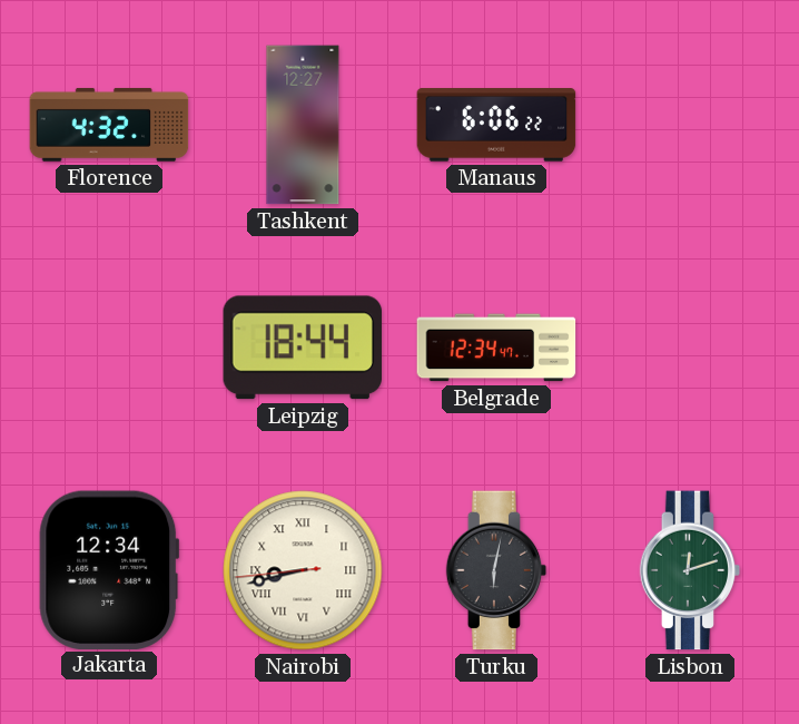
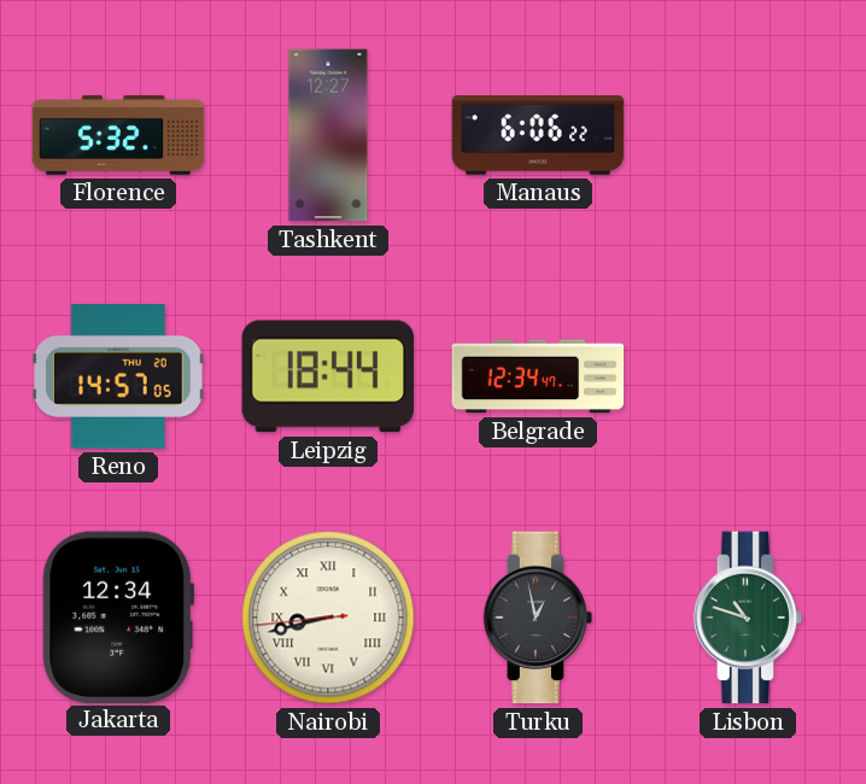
Florence: 4:32 -> 5:32 (118, 135)
Reno: none -> 14:57 (118, 378)
Turku: 6:02 -> 12:58 (538, 618)
Lisbon: 12:12 -> 10:48 (748, 618)
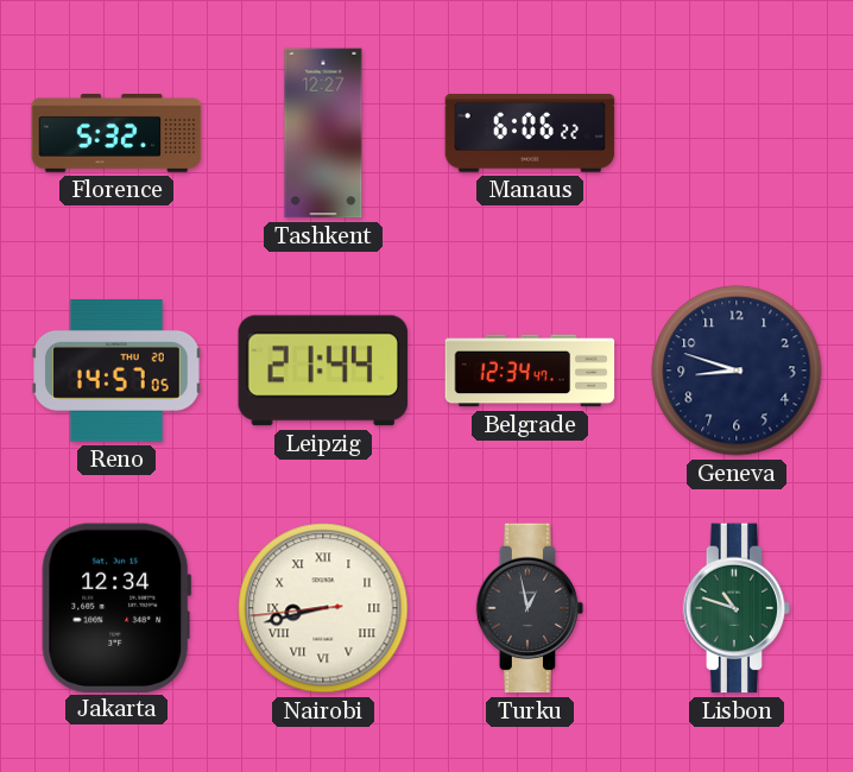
Leipzig: 18:44 -> 21:44 (322, 371)
Geneva: none -> 8:48 (737, 371)
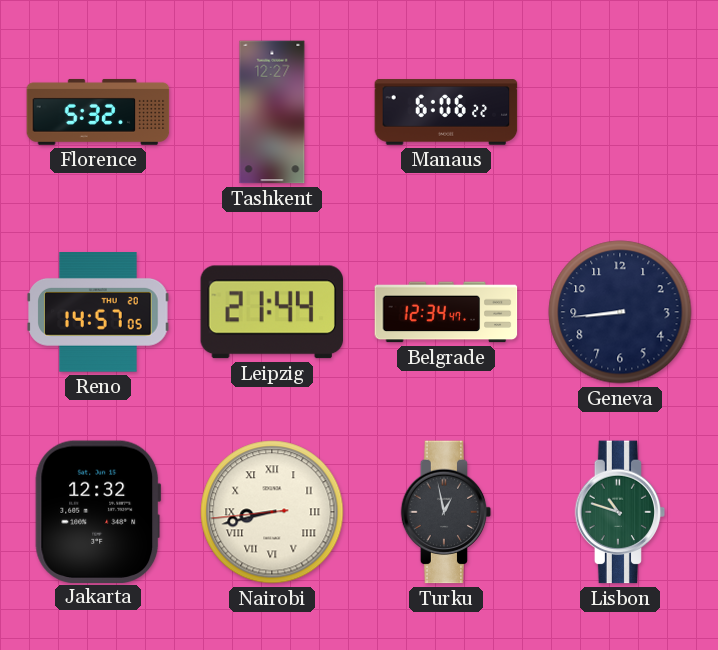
Geneva: 8:48 -> 8:44 (620, 312)
Jakarta: 12:34 -> 12:32 (98, 511)
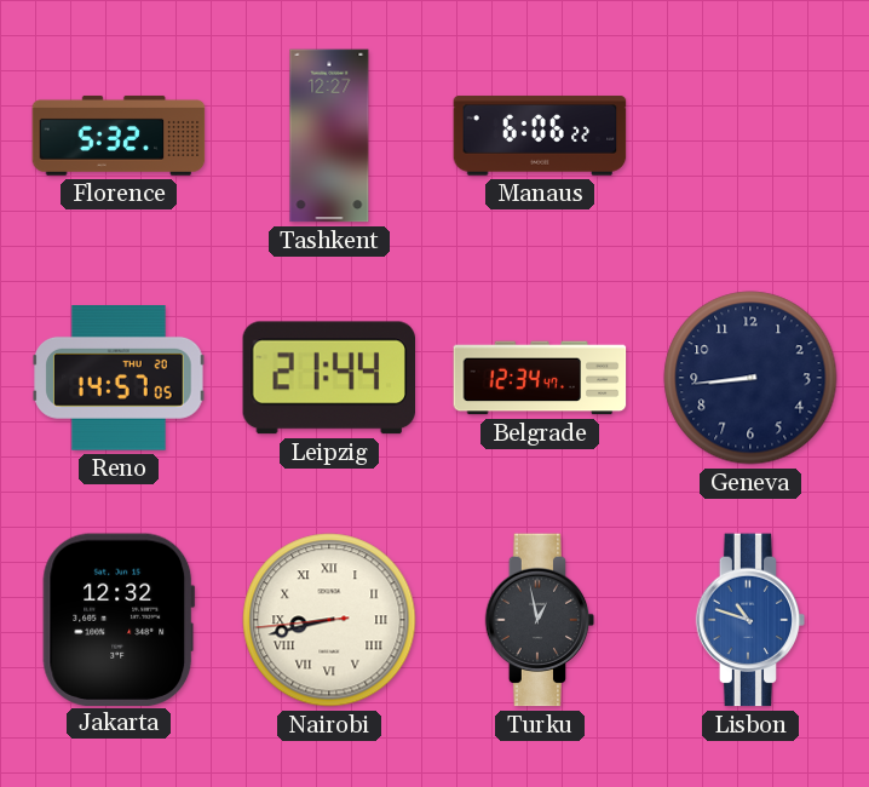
Lisbon dial: green -> blue (750, 620)
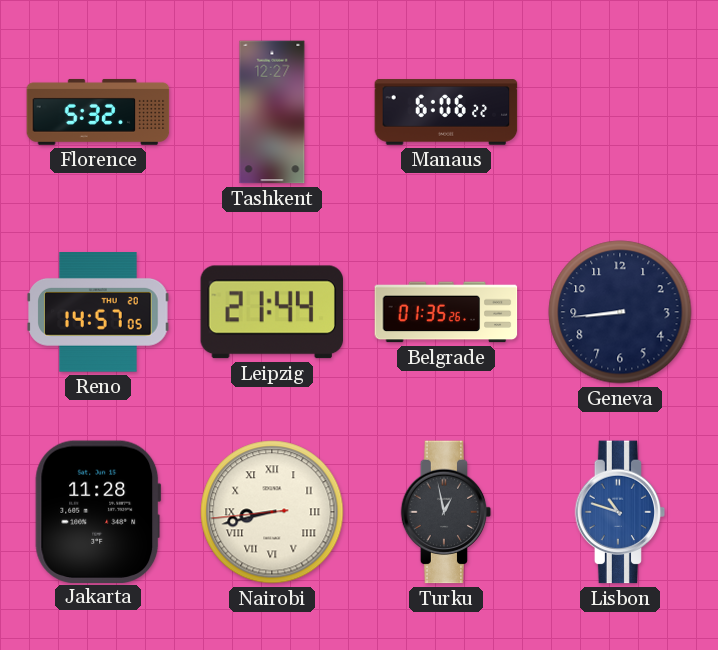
Belgrade: 12:34 -> 01:35 (446, 312)
Jakarta: 12:32 -> 11:28 (98, 511)
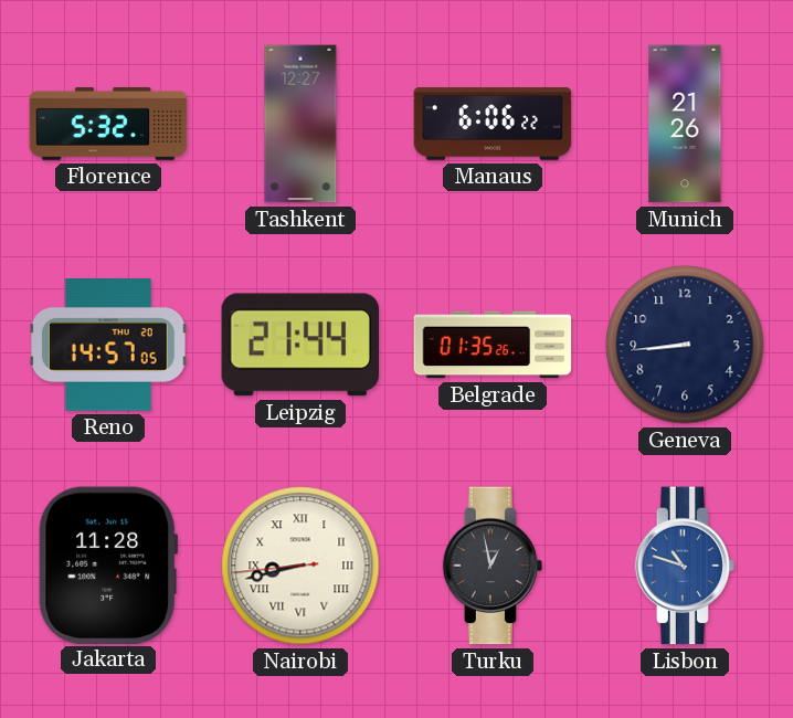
Munich: none -> 21:26 (685, 124)
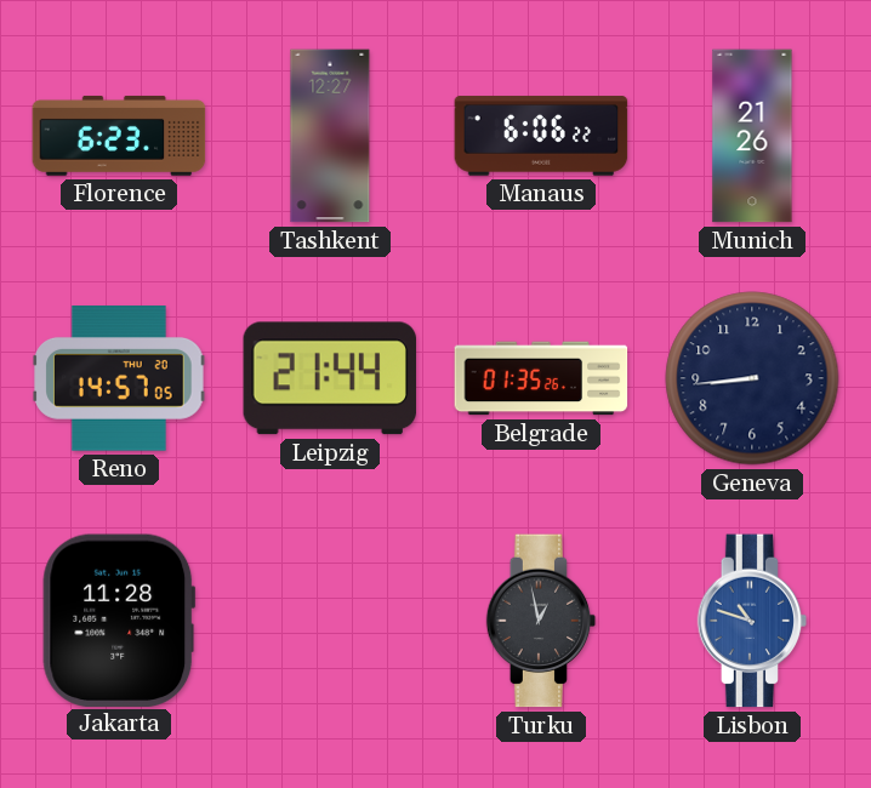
Florence: 5:32 -> 6:23 (119, 136)
Nairobi: 8:42 -> none (300, 566)
